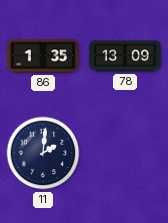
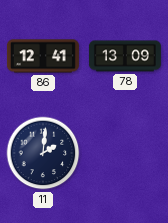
86: 1:35 -> 12:41 (43, 56)
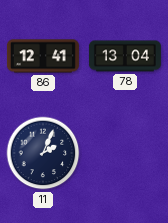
78: 13:09 -> 13:04 (125, 56)
11: 2:01 -> 2:04 (43, 153)
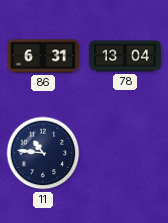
86: 12:41 -> 6:31 (43, 56)
11: 2:04 -> 10:46 (43, 153)
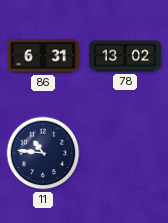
78: 13:04 -> 13:02 (125, 56)
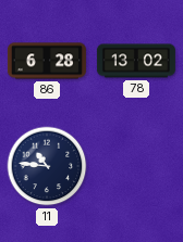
86: 6:31 -> 6:28 (47, 61)
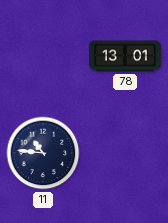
86: 6:28 -> none (47, 61)
78: 13:02 -> 13:01 (125, 56)
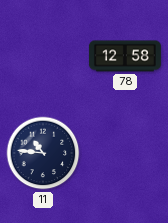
78: 13:01 -> 12:58 (125, 56)
